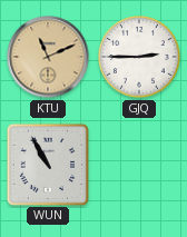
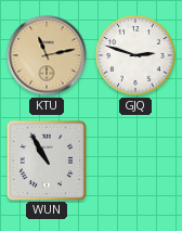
KTU: 11:11 -> 11:13 (47, 55)
GJQ: 2:45 -> 2:48 (136, 56)
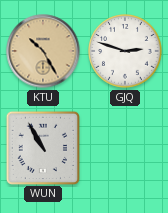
KTU: 11:13 -> 10:25 (43, 51)
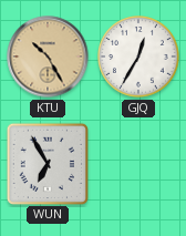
GJQ: 2:48 -> 12:35 (139, 58)
WUN: 10:55 -> 6:55 (46, 163)
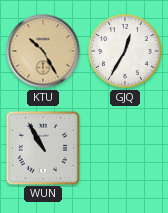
WUN: 6:55 -> 10:55 (42, 147)
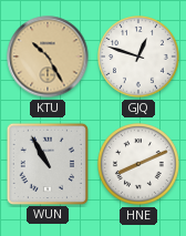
GJQ: 12:35 -> 12:48 (139, 58)
HNE: none -> 8:11 (139, 165)
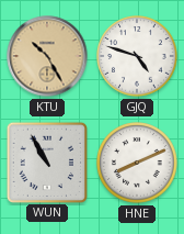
GJQ: 12:48 -> 4:48 (138, 57)
